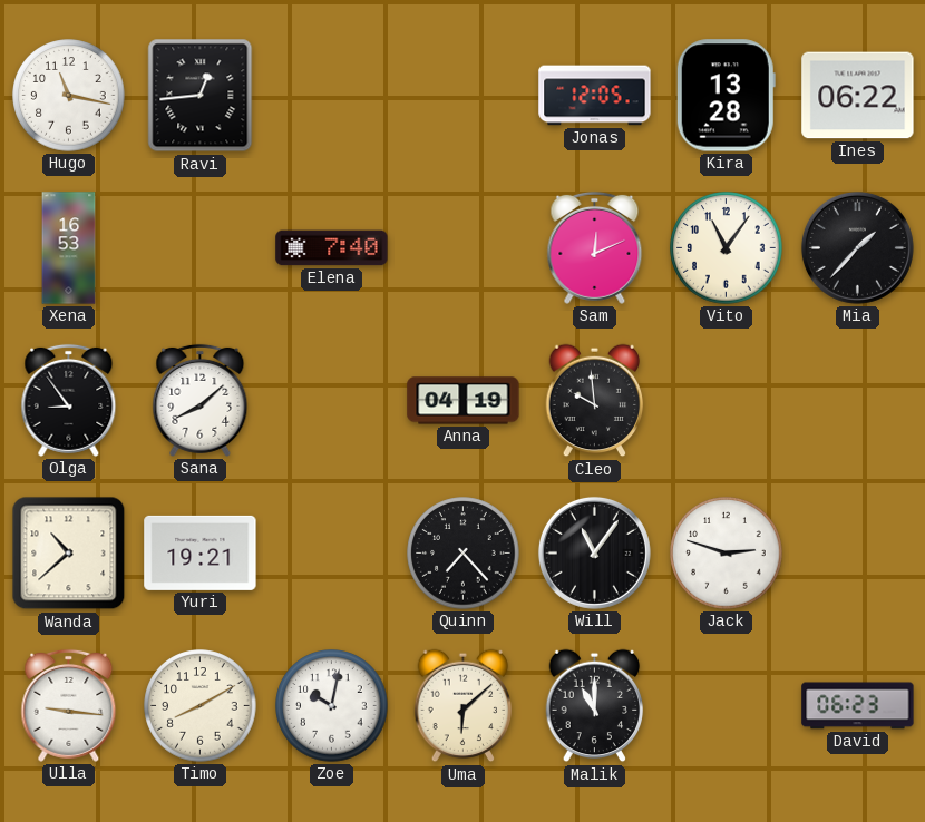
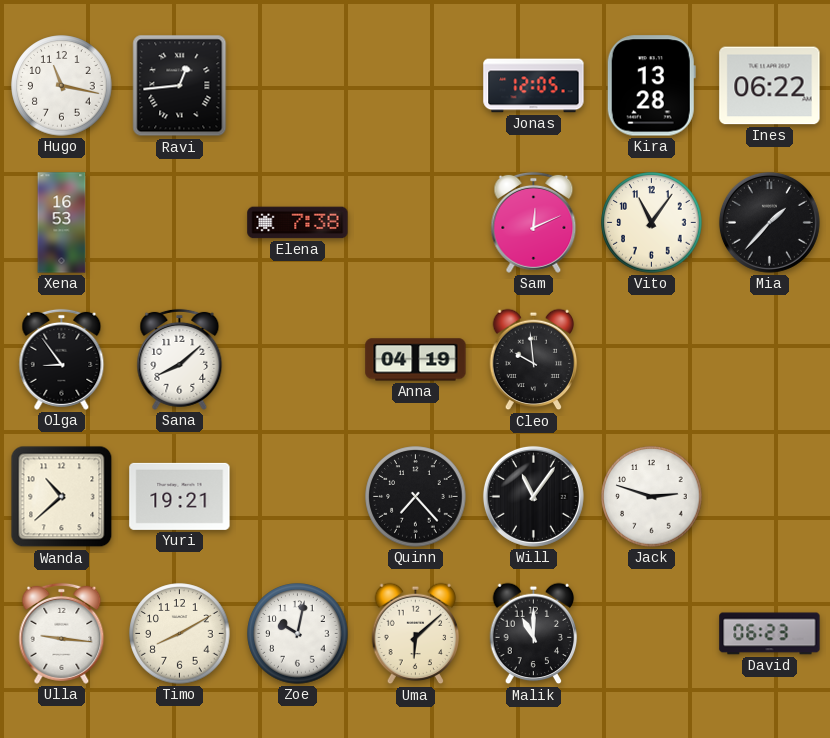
Elena: 7:40 -> 7:38 (298, 223)
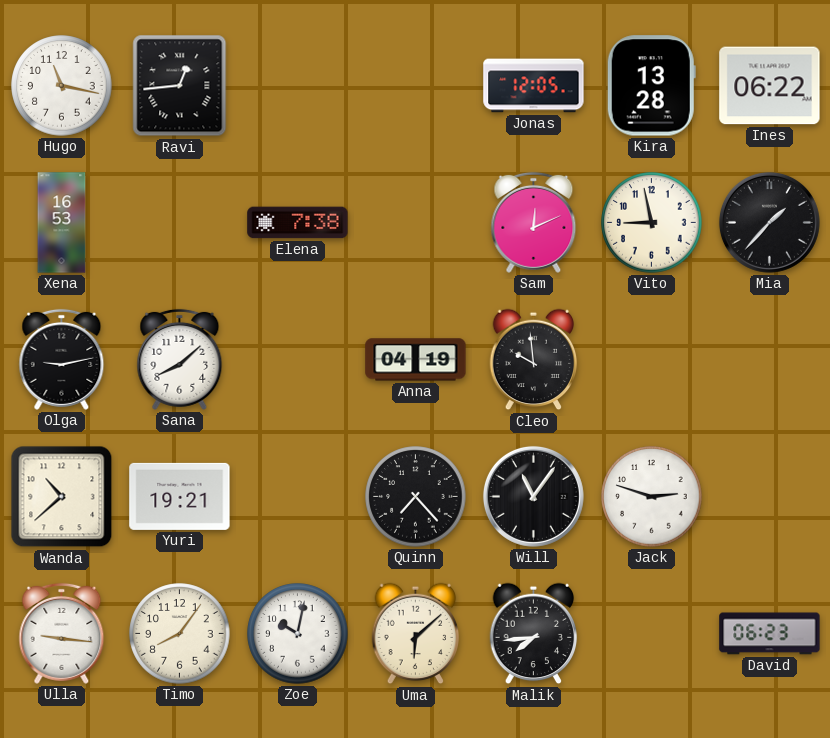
Vito: 11:06 -> 8:58 (652, 223)
Olga: 8:54 -> 9:13 (62, 359)
Timo: 8:10 -> 8:06 (180, 634)
Malik: 11:00 -> 7:44 (534, 634)
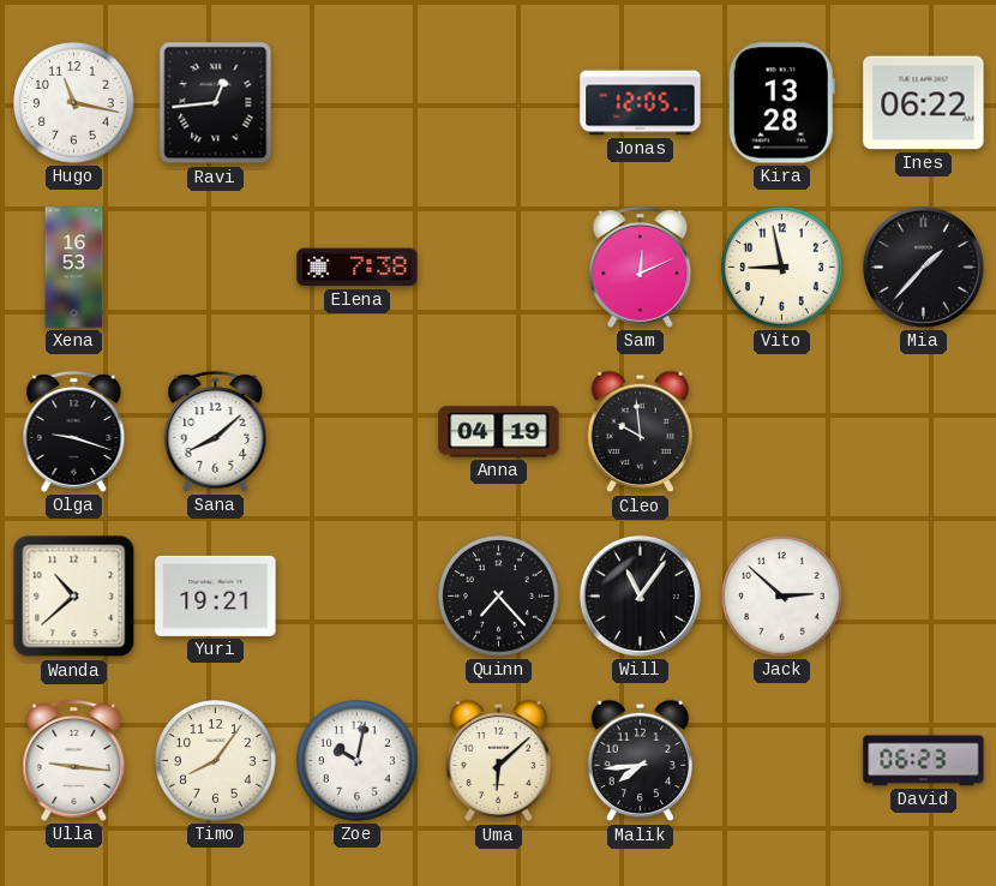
Olga: 9:13 -> 9:18 (74, 431)
Jack: 2:48 -> 2:52 (782, 597)
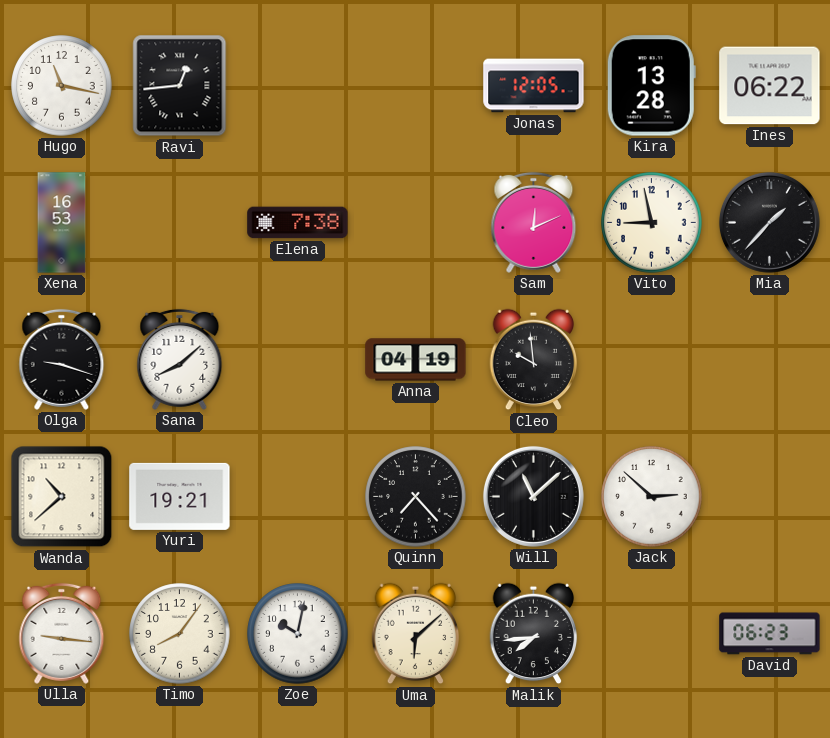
Will: 11:06 -> 11:08 (533, 496)
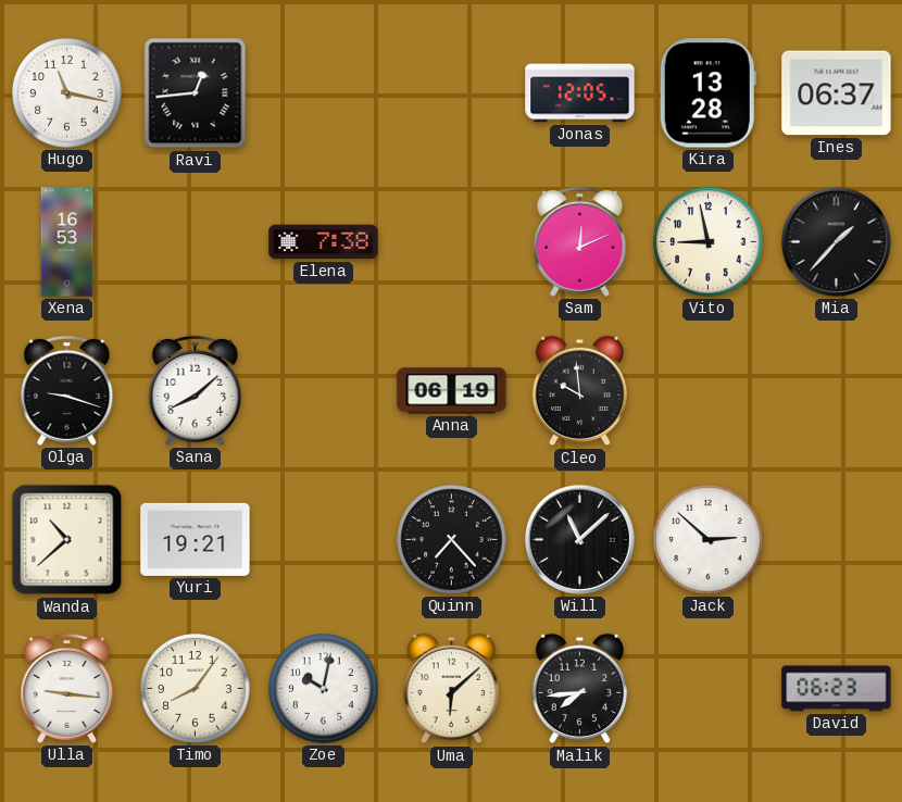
Ines: 06:22 -> 06:37 (837, 93)
Anna: 04:19 -> 06:19 (452, 391)
